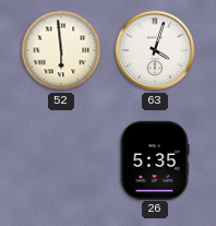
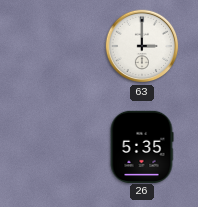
52: 5:59 -> none (61, 50)
63: 4:03 -> 3:00 (142, 46)
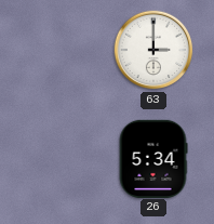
26: 5:35 -> 5:34 (153, 158)
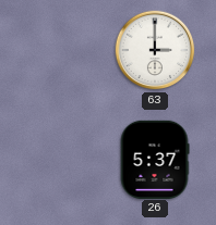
26: 5:34 -> 5:37 (155, 159)
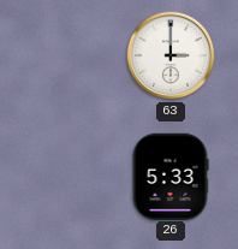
26: 5:37 -> 5:33 (171, 176)
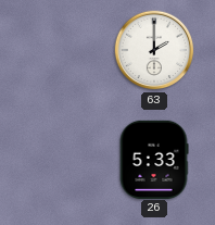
63: 3:00 -> 2:00 (154, 50)
